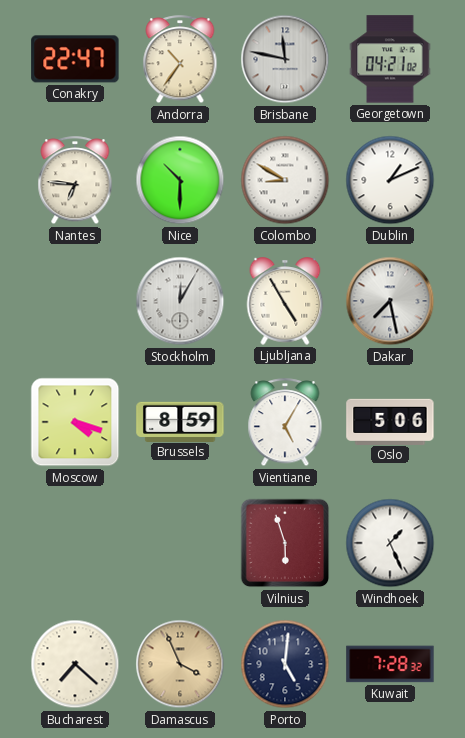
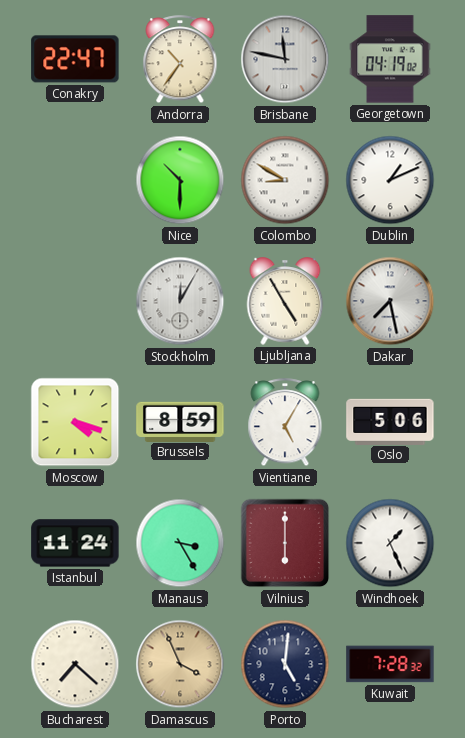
Georgetown: 04:21 -> 04:19 (390, 59)
Nantes: 6:46 -> none (75, 181)
Istanbul: none -> 11:24 (75, 543)
Manaus: none -> 3:25 (180, 543)
Vilnius: 5:57 -> 6:00 (285, 543)
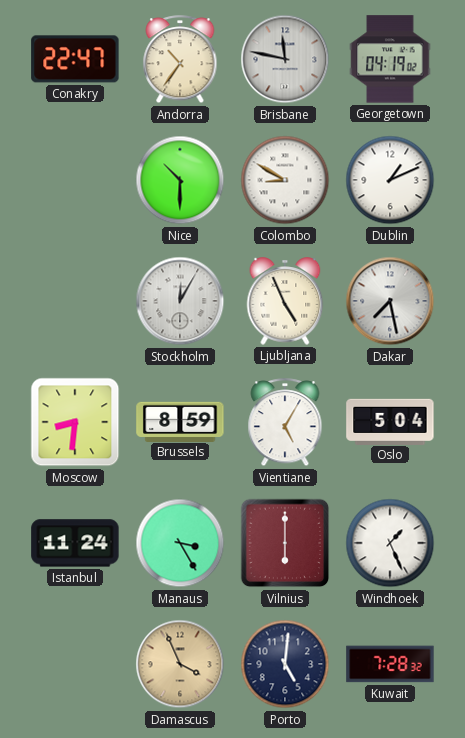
Ljubljana: 4:55 -> 4:56 (285, 301)
Moscow: 4:18 -> 8:31 (75, 422)
Oslo: 5:06 -> 5:04 (390, 421)
Bucharest: 7:22 -> none (75, 664)
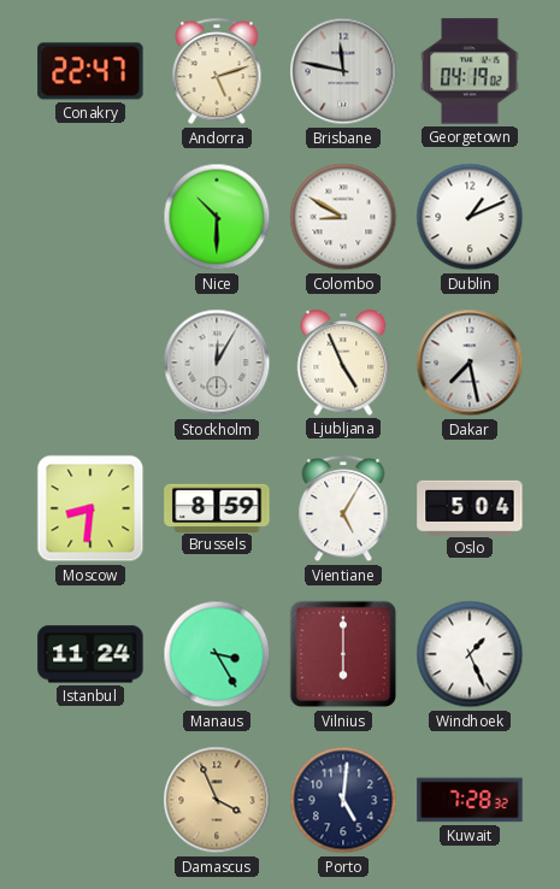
Andorra: 10:36 -> 5:12 (217, 72)
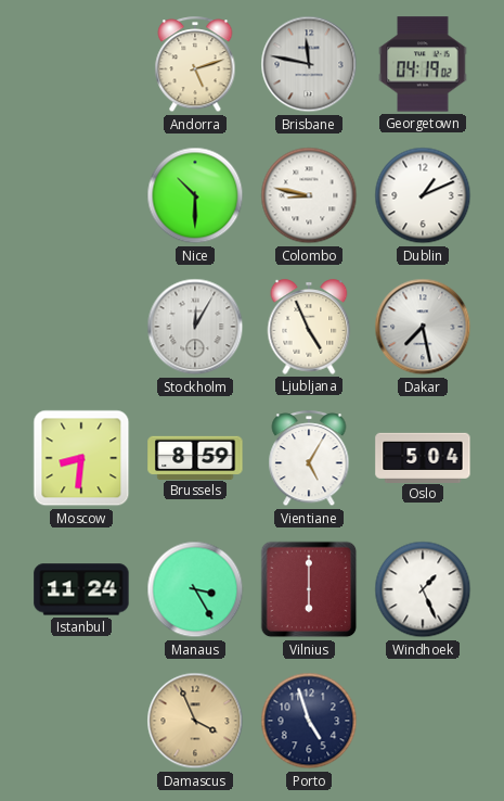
Conakry: 22:47 -> none (90, 71)
Colombo: 8:50 -> 8:47 (309, 195)
Porto: 5:01 -> 4:57 (309, 721)
Kuwait: 7:28 -> none (470, 800)
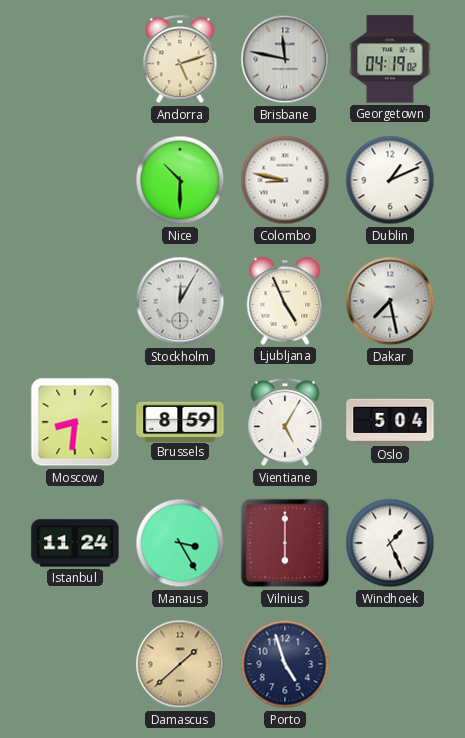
Damascus: 3:56 -> 1:38 (180, 664)
